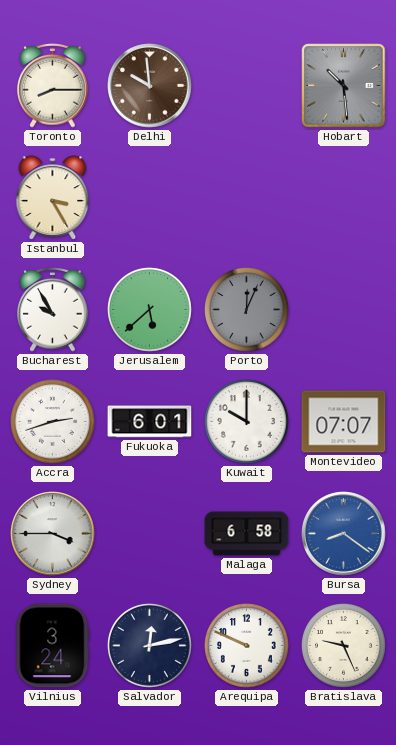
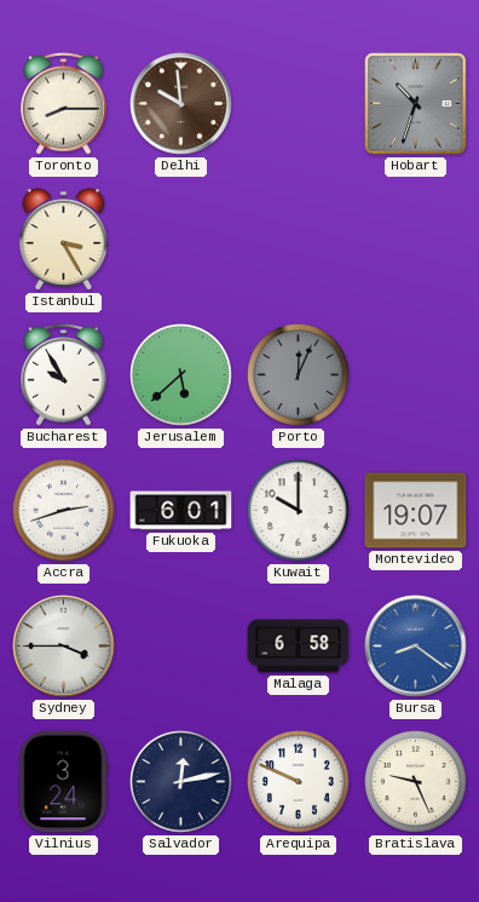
Hobart: 10:29 -> 10:33 (416, 104)
Montevideo: 07:07 -> 19:07 (416, 511)
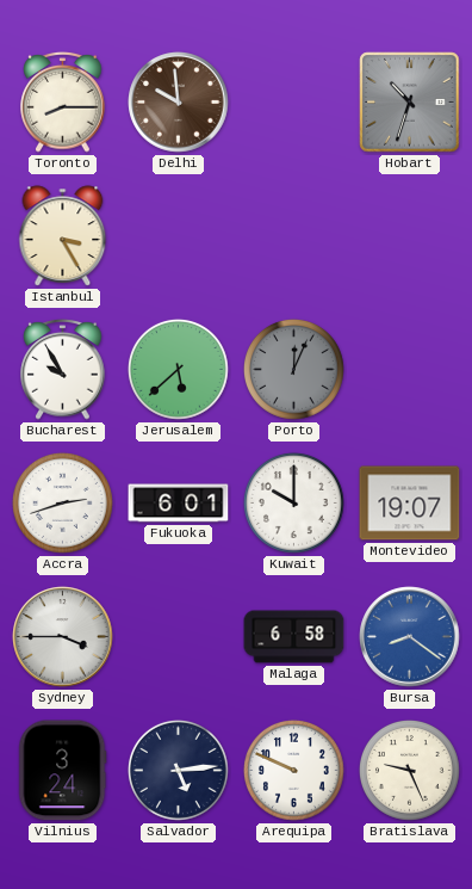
Salvador: 12:13 -> 5:14 (178, 770)
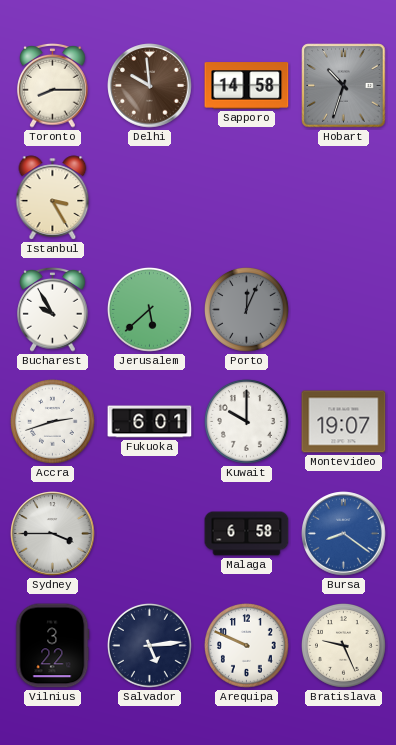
Sapporo: none -> 14:58 (247, 86)
Vilnius: 3:24 -> 3:22 (53, 646)
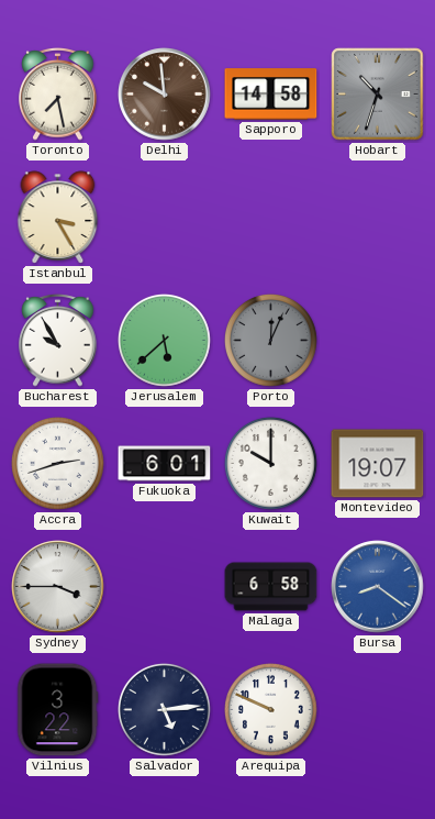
Toronto: 8:15 -> 7:28 (58, 95)
Bratislava: 9:26 -> none (343, 645)
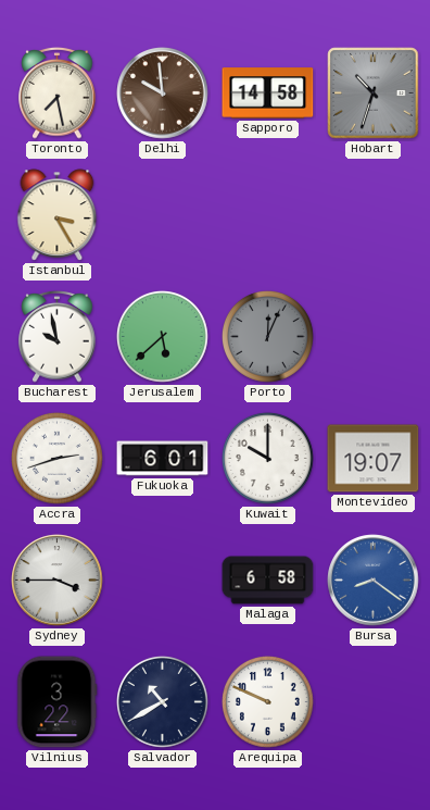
Bucharest: 9:55 -> 9:58 (58, 337)
Salvador: 5:14 -> 10:40 (162, 701)
